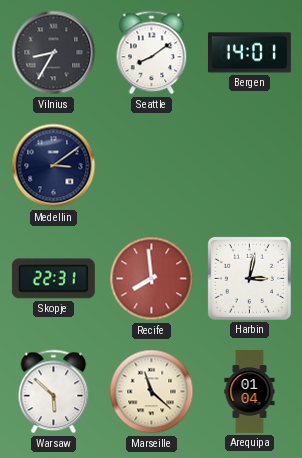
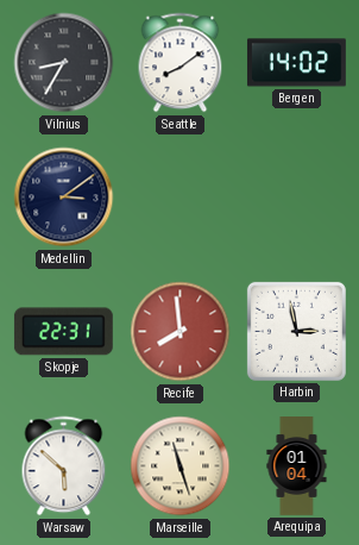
Bergen: 14:01 -> 14:02 (296, 63)
Harbin: 3:02 -> 2:58 (296, 331)
Marseille: 11:22 -> 11:27 (181, 466)
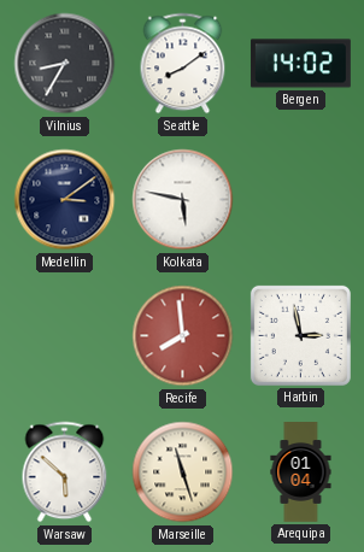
Kolkata: none -> 5:47 (183, 200)
Skopje: 22:31 -> none (63, 332)
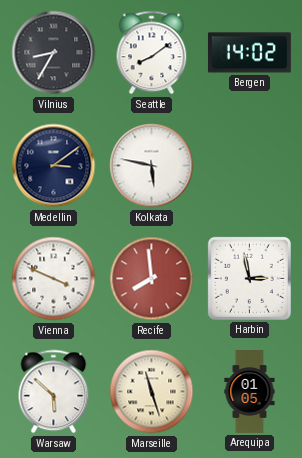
Vienna: none -> 3:49 (54, 279)
Arequipa: 01:04 -> 01:05 (250, 392)
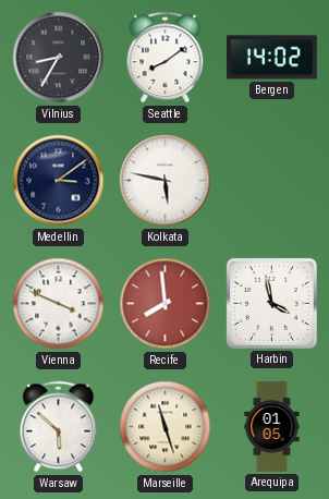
Harbin: 2:58 -> 3:58 (271, 303)
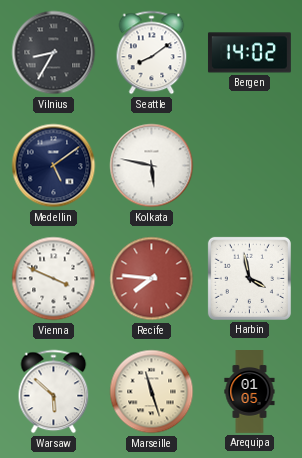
Medellin: 3:09 -> 5:09 (54, 166)
Recife: 7:59 -> 7:46 (152, 279)
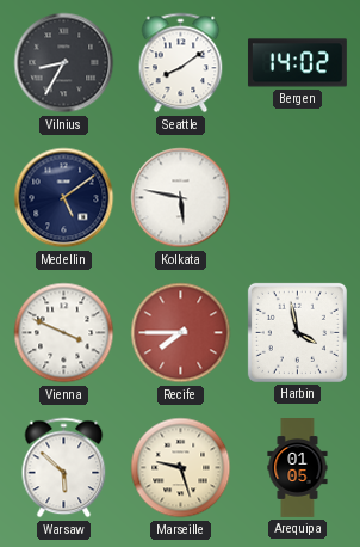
Recife: 7:46 -> 7:45 (181, 333)
Marseille: 11:27 -> 9:27 (181, 468)
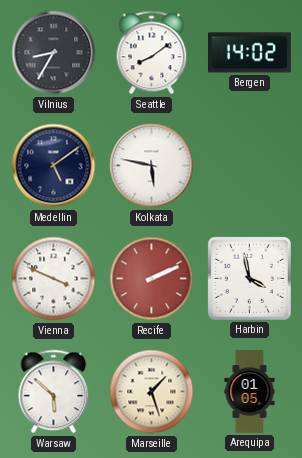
Recife: 7:45 -> 2:11 (152, 279)
Marseille: 9:27 -> 1:27 (152, 392)
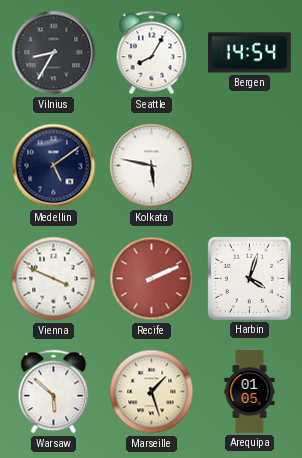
Seattle: 8:09 -> 8:05 (152, 53)
Bergen: 14:02 -> 14:54 (249, 53)
Harbin: 3:58 -> 4:03 (249, 278)
